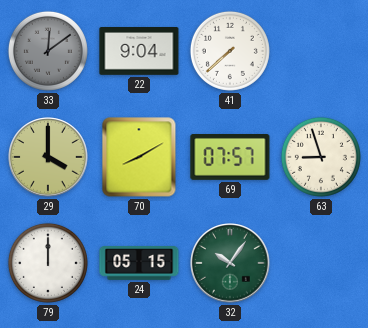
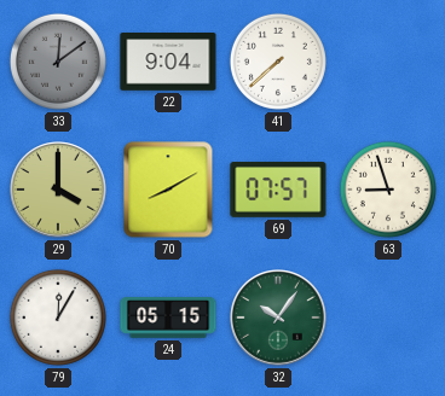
79: 12:00 -> 12:05 (58, 318)
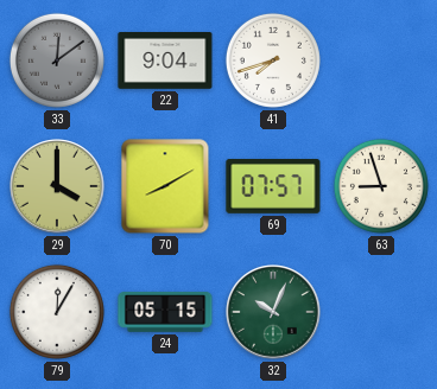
41: 7:38 -> 7:42 (273, 60)
32: 10:06 -> 10:04 (273, 312)
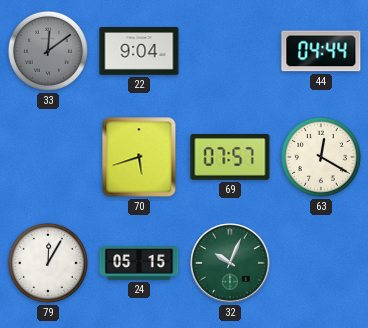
41: 7:42 -> none (273, 60)
44: none -> 04:44 (321, 51)
29: 4:00 -> none (57, 186)
70: 8:10 -> 5:42 (139, 157)
63: 8:57 -> 12:20 (321, 157)
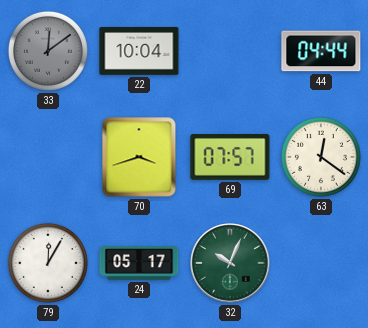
22: 9:04 -> 10:04 (139, 52)
70: 5:42 -> 3:42 (139, 157)
63: 12:20 -> 12:21 (321, 157)
24: 05:15 -> 05:17 (139, 263)
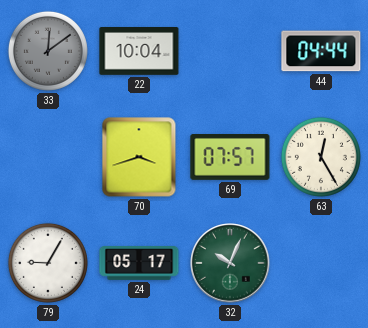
63: 12:21 -> 12:25 (321, 157)
79: 12:05 -> 9:05 (48, 263)
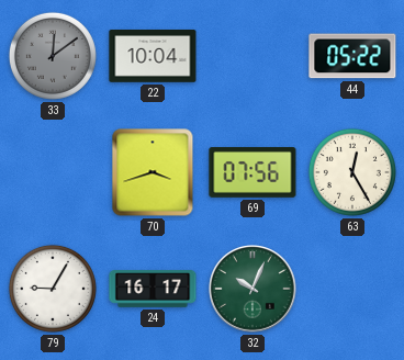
44: 04:44 -> 05:22 (352, 56)
69: 07:57 -> 07:56 (252, 173)
24: 05:17 -> 16:17 (153, 289)
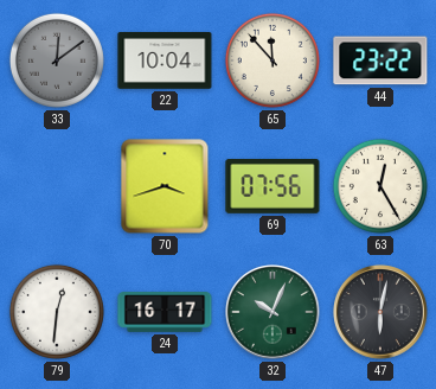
65: none -> 11:53 (272, 60)
44: 05:22 -> 23:22 (380, 60)
79: 9:05 -> 12:31 (57, 312)
47: none -> 6:02 (380, 312)
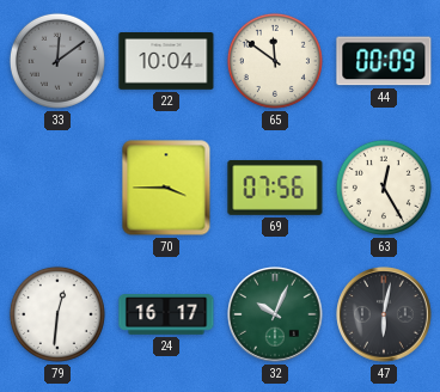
65: 11:53 -> 11:51 (275, 61)
44: 23:22 -> 00:09 (384, 61)
70: 3:42 -> 3:45 (166, 188)
